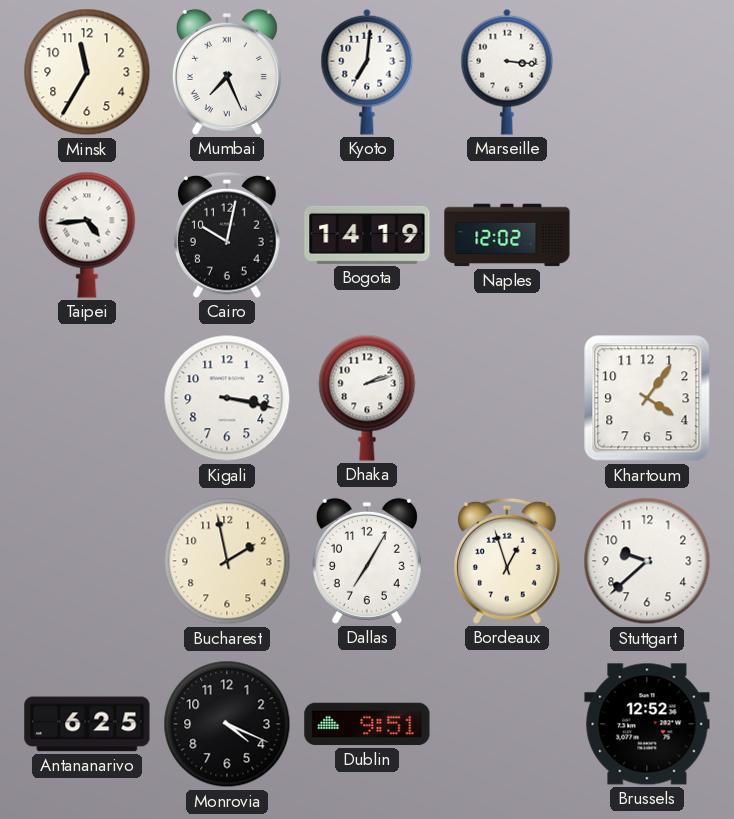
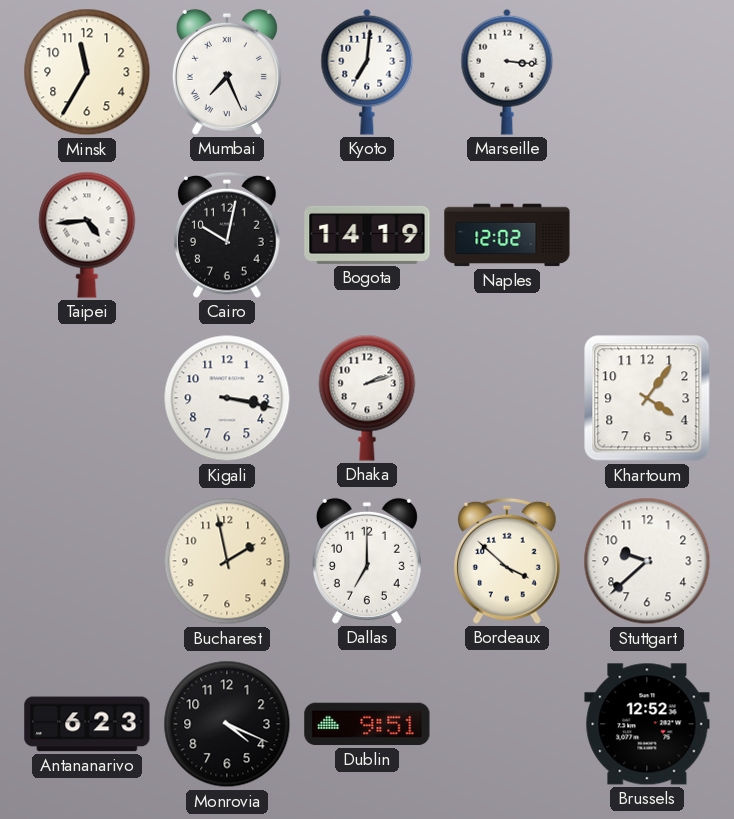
Dallas: 7:05 -> 7:00 (367, 561)
Bordeaux: 12:57 -> 3:52 (508, 561)
Antananarivo: 6:25 -> 6:23 (87, 724)
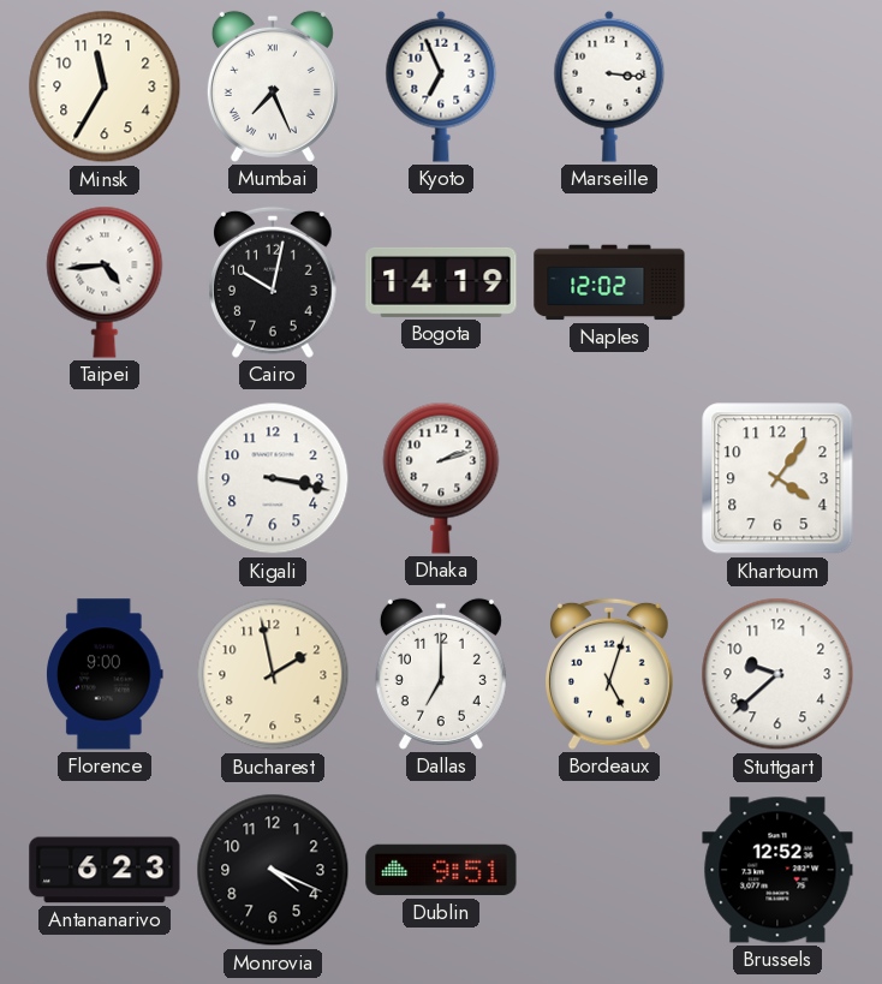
Kyoto: 7:01 -> 6:56 (441, 87)
Florence: none -> 9:00 (106, 674)
Bordeaux: 3:52 -> 5:03 (610, 674)
